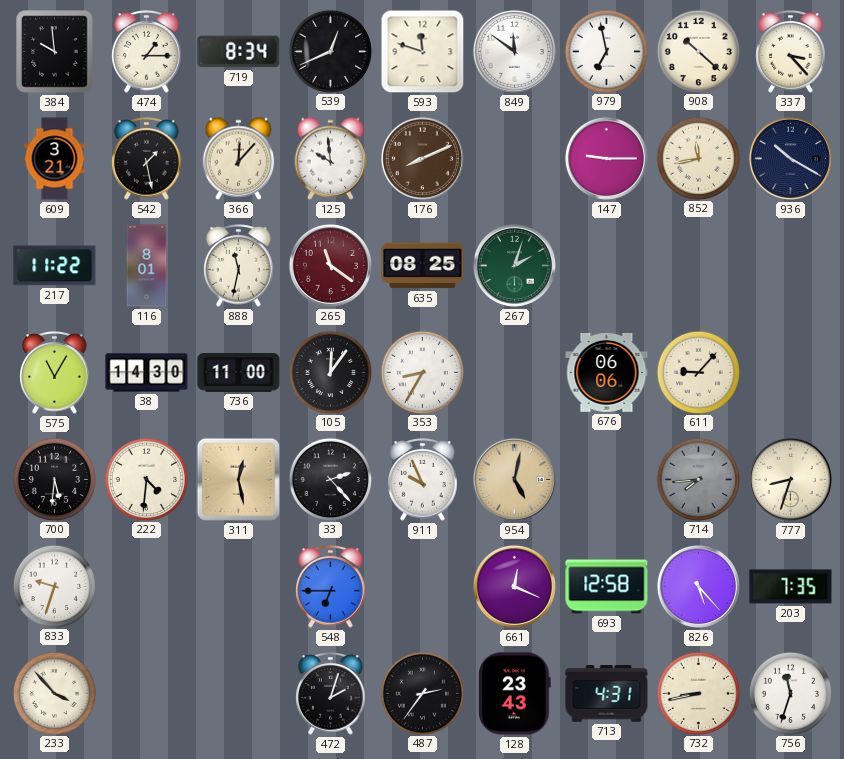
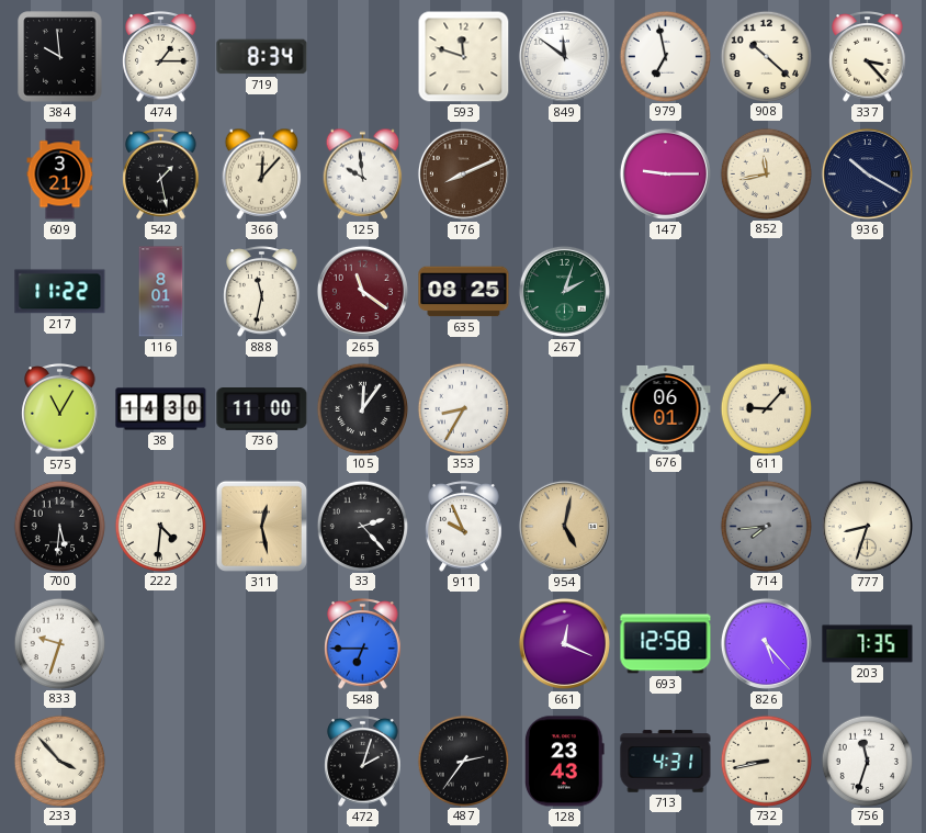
539: 12:41 -> none (330, 51)
676: 06:06 -> 06:01 (666, 408)
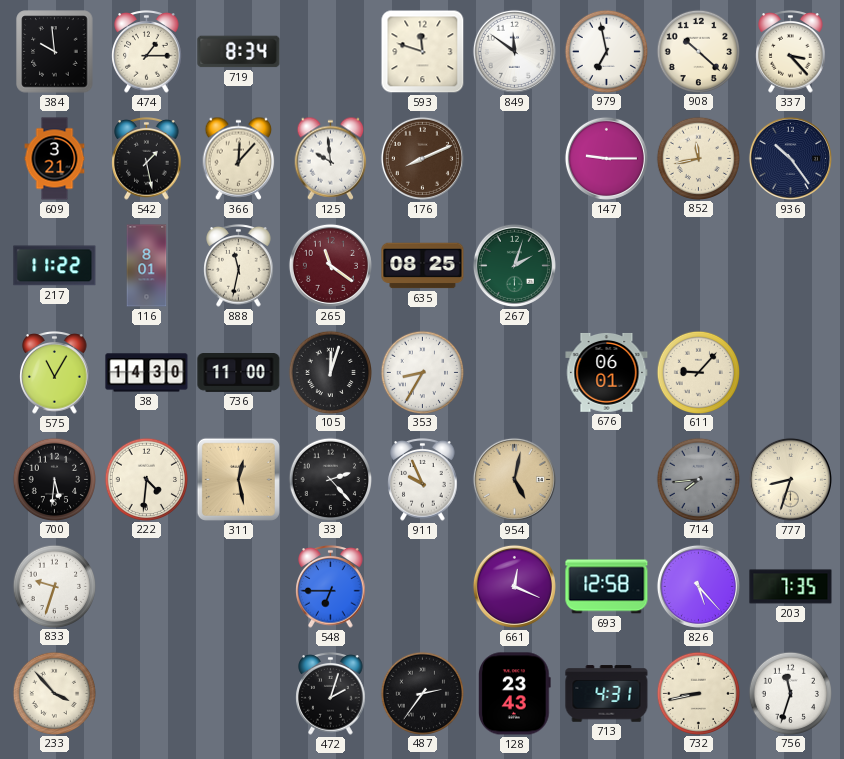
936: 10:20 -> 10:24 (790, 158)
105: 12:06 -> 12:03 (330, 372)
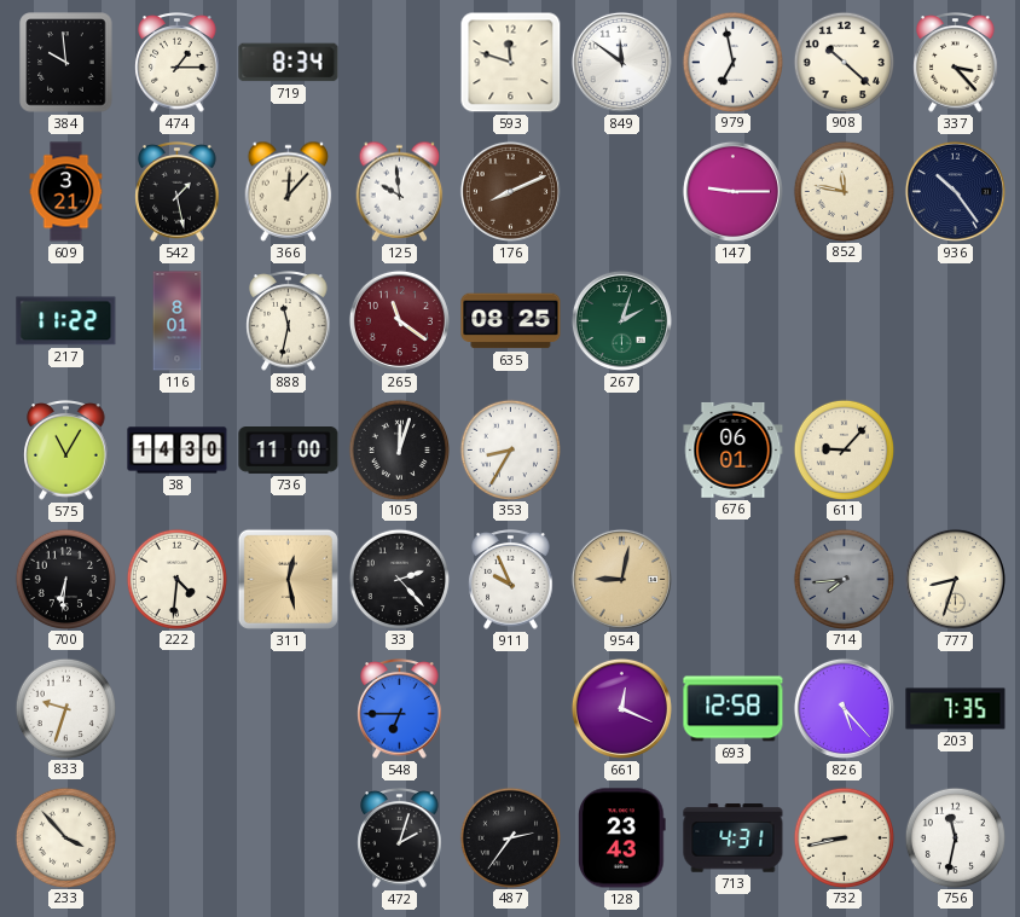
852: 11:43 -> 11:47 (844, 191)
700: 5:31 -> 6:31 (65, 579)
954: 5:02 -> 9:02 (621, 579)
756: 11:33 -> 11:32 (955, 837)
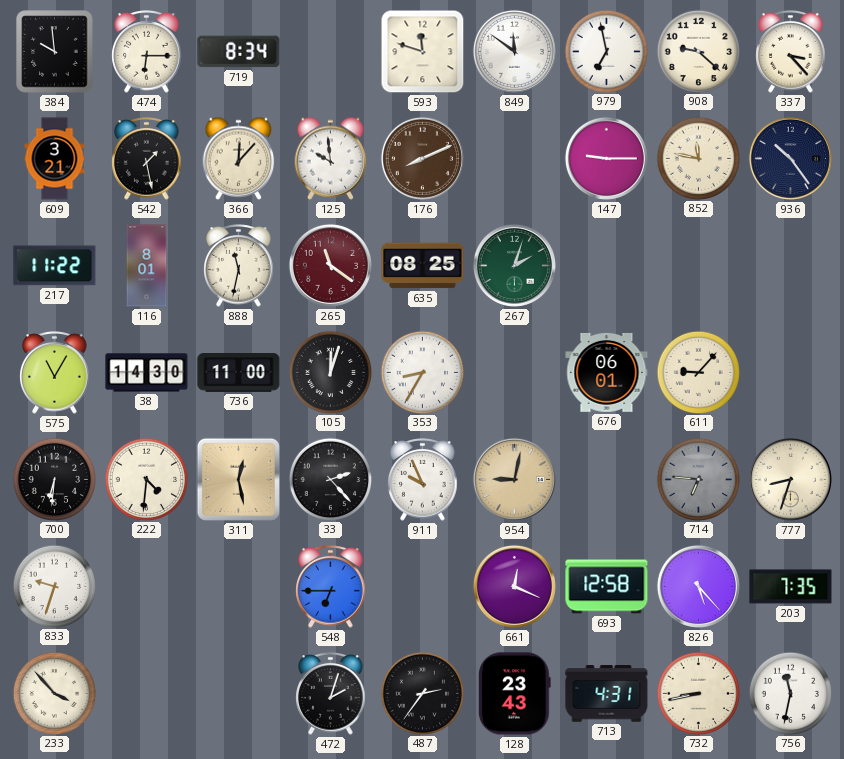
474: 1:15 -> 6:15 (147, 52)
908: 10:22 -> 9:22 (698, 51)
714: 7:44 -> 6:46 (698, 479)
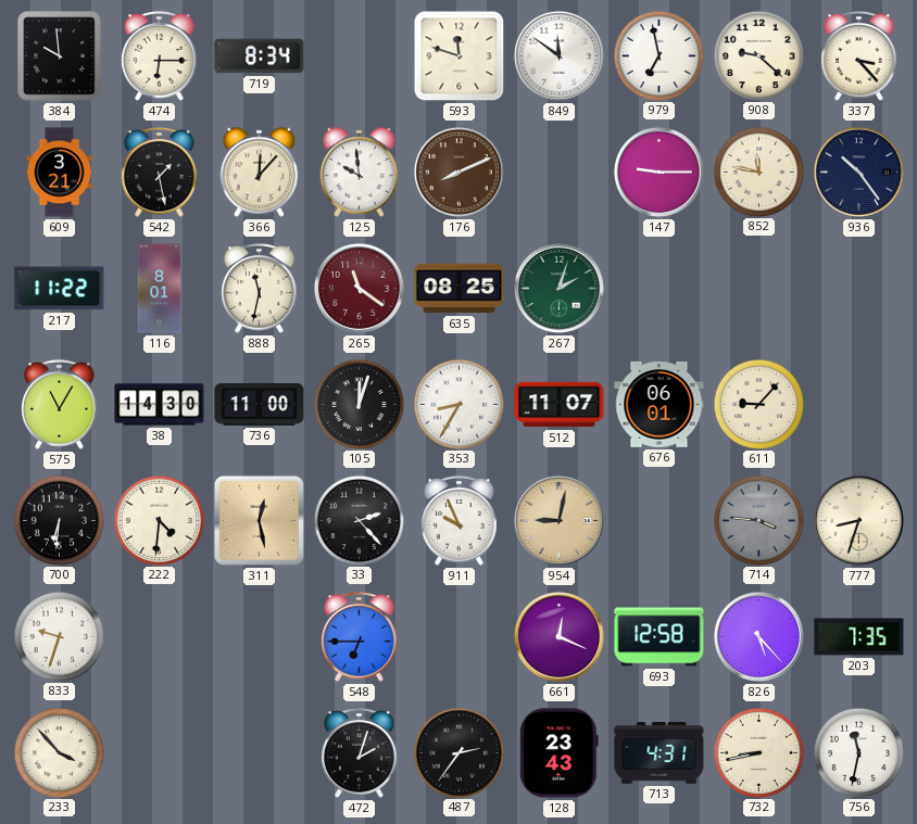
512: none -> 11:07 (560, 405)
714: 6:46 -> 3:46 (758, 520)
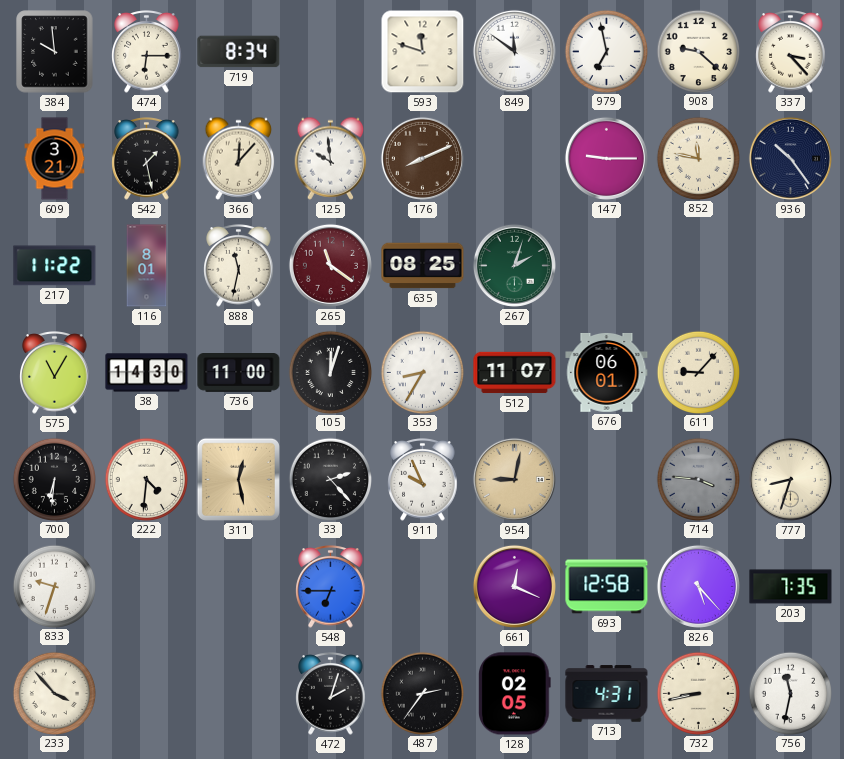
128: 23:43 -> 02:05 (514, 694)
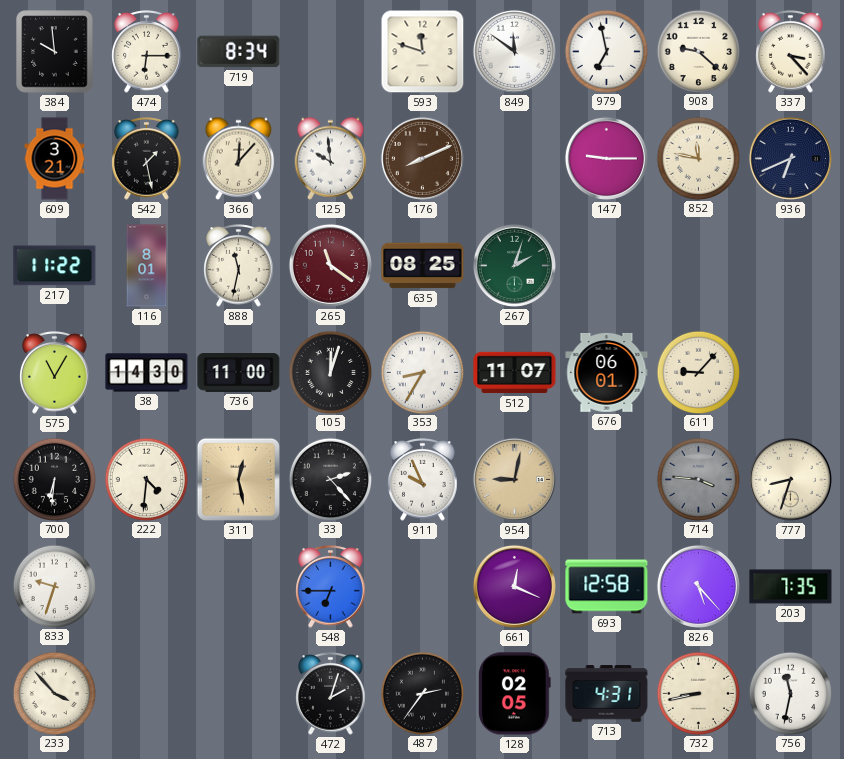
936: 10:24 -> 6:41 (790, 158)
